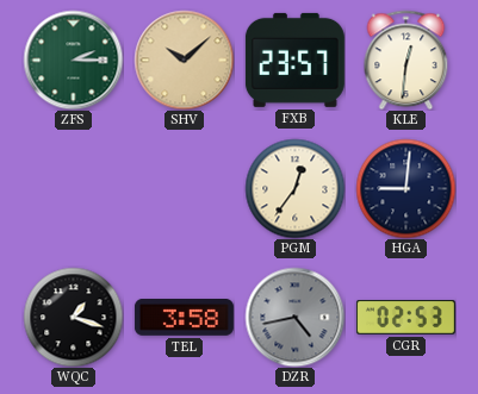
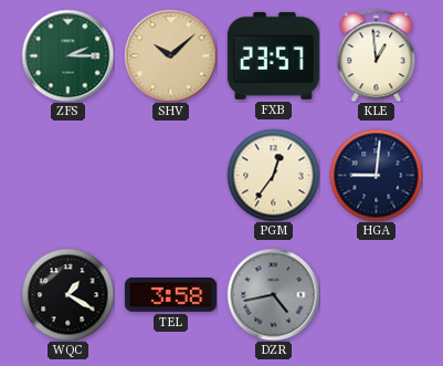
KLE: 12:31 -> 12:59 (377, 55)
WQC: 1:18 -> 1:20 (67, 294)
CGR: 02:53 -> none (405, 318)
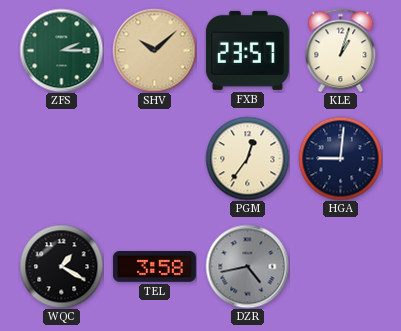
KLE: 12:59 -> 1:03 (341, 50)
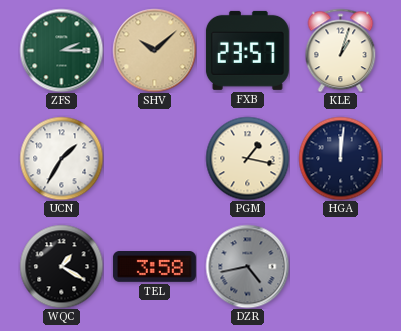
UCN: none -> 1:35 (61, 158)
PGM: 12:36 -> 1:17 (247, 158)
HGA: 9:01 -> 12:01 (340, 158)
